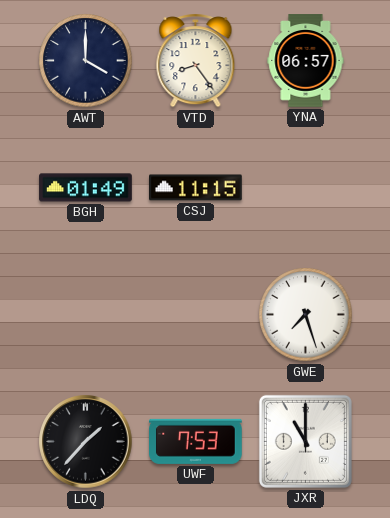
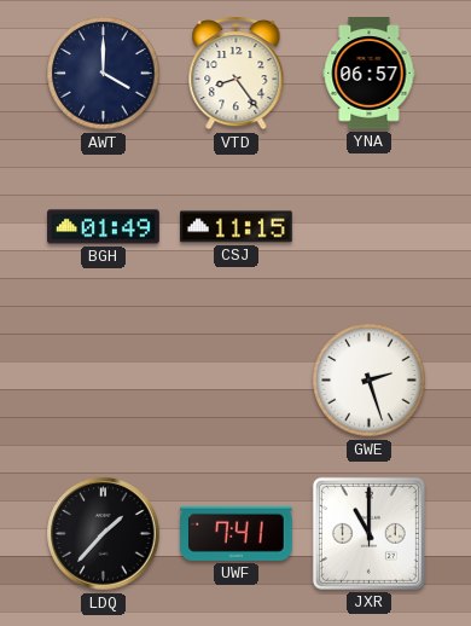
GWE: 7:27 -> 2:27 (370, 381)
UWF: 7:53 -> 7:41 (237, 533)
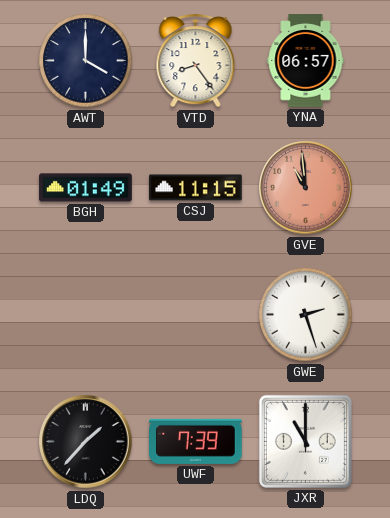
GVE: none -> 10:59 (306, 188)
UWF: 7:41 -> 7:39 (196, 441)
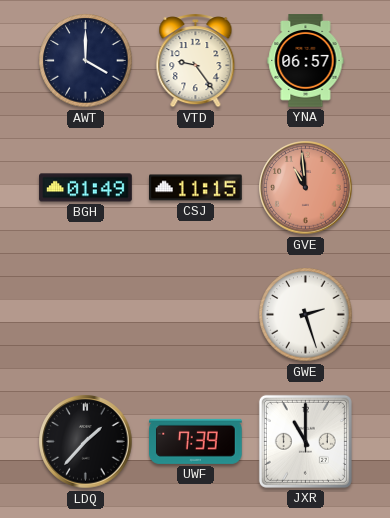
VTD: 8:24 -> 9:24 (196, 61)
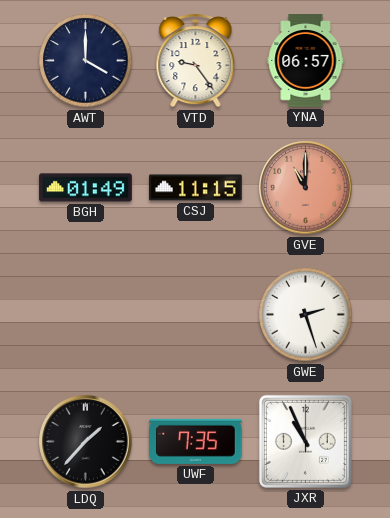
GVE: 10:59 -> 11:00 (306, 188)
UWF: 7:39 -> 7:35 (196, 441)
JXR: 11:00 -> 10:56 (305, 441)
